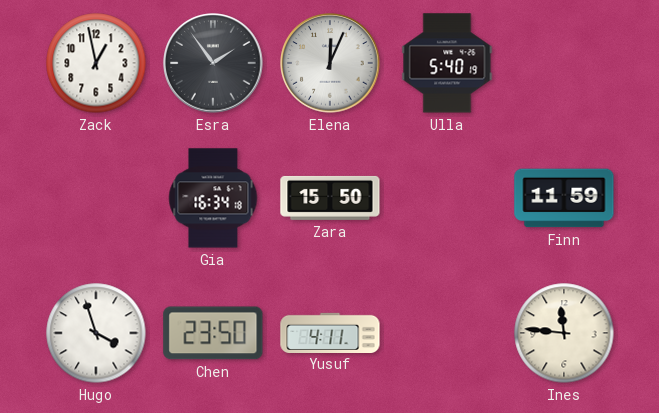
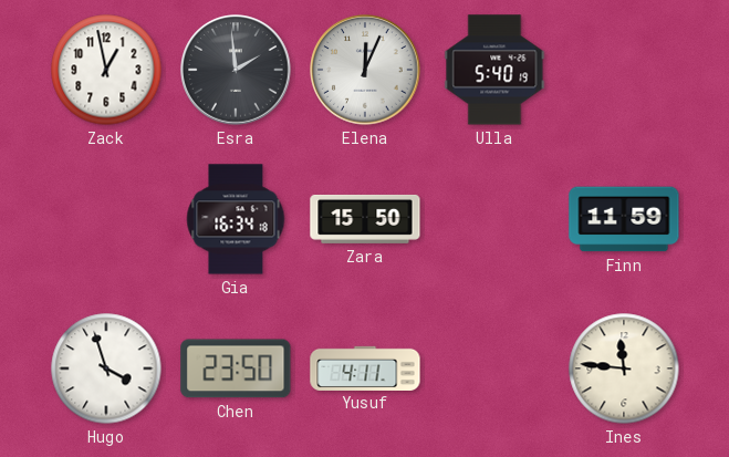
Esra: 1:54 -> 1:59 (236, 70)
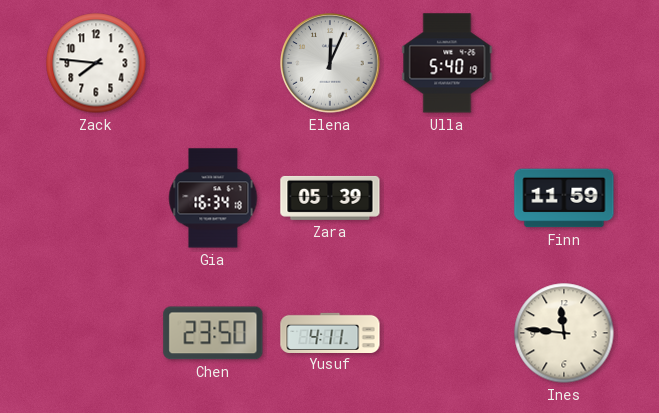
Zack: 12:58 -> 7:46 (96, 63)
Esra: 1:59 -> none (236, 70)
Zara: 15:50 -> 05:39 (330, 198)
Hugo: 3:57 -> none (106, 368)
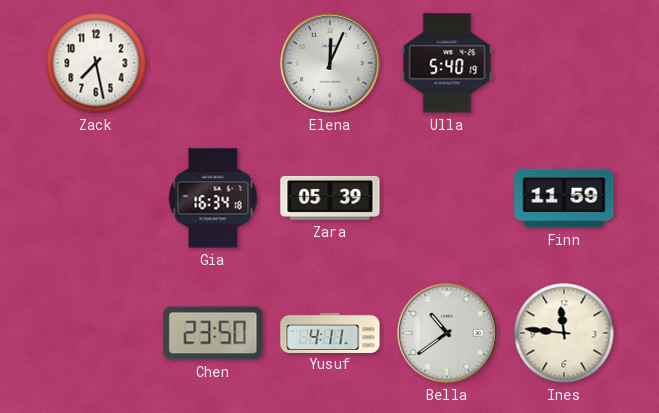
Zack: 7:46 -> 7:28 (96, 63)
Bella: none -> 10:39 (447, 333)
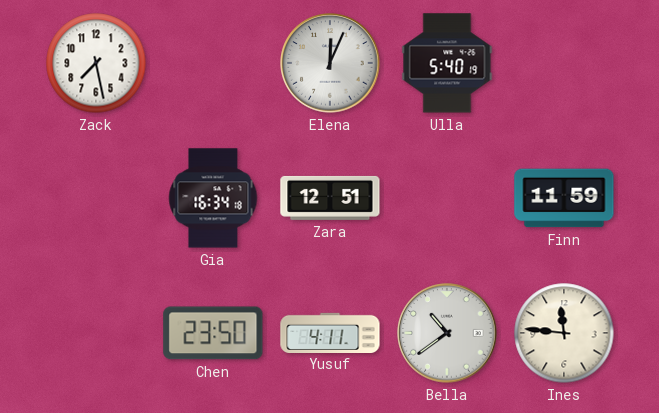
Zara: 05:39 -> 12:51 (330, 198)
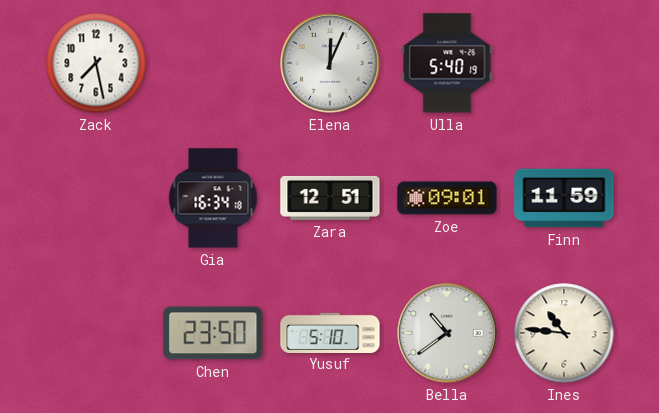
Zoe: none -> 09:01 (447, 198)
Yusuf: 4:11 -> 5:10 (330, 332)
Ines: 11:46 -> 10:46 (564, 333)
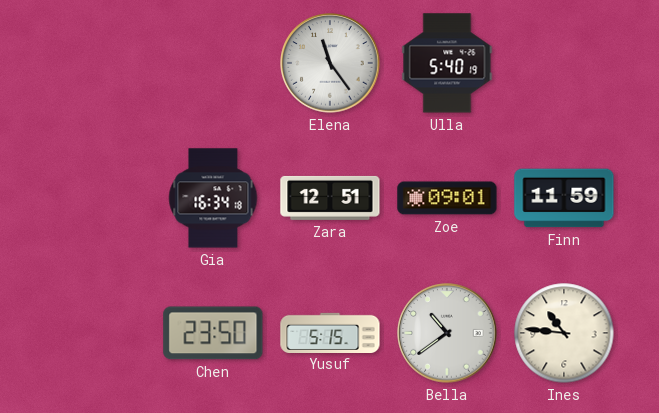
Zack: 7:28 -> none (96, 63)
Elena: 12:04 -> 11:24 (330, 63)
Yusuf: 5:10 -> 5:15 (330, 332)
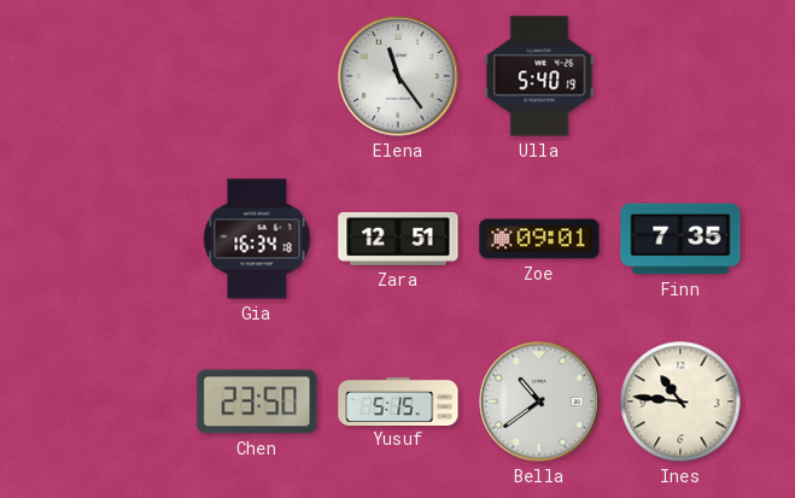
Finn: 11:59 -> 7:35 (680, 239)
